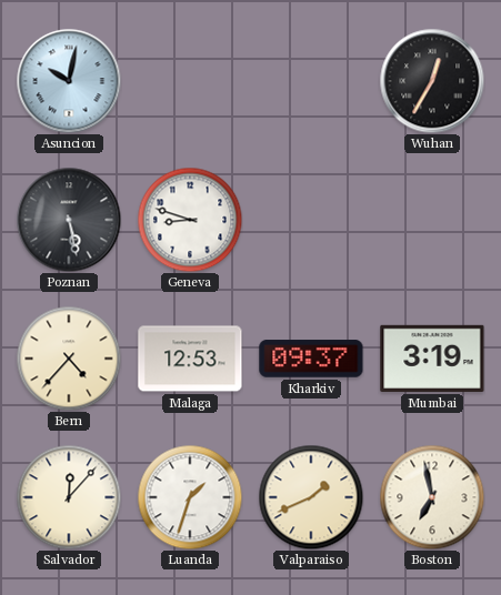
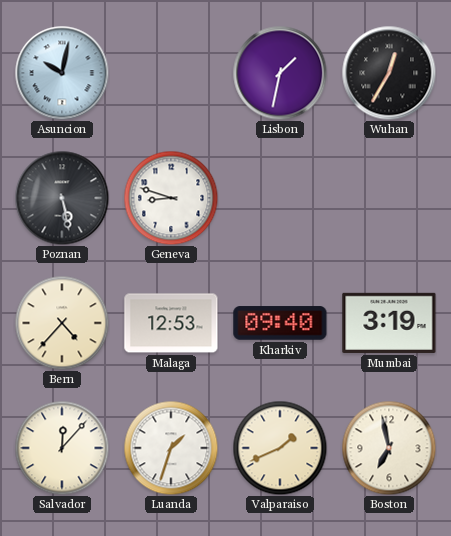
Lisbon: none -> 1:32 (280, 73)
Kharkiv: 09:37 -> 09:40 (280, 323)
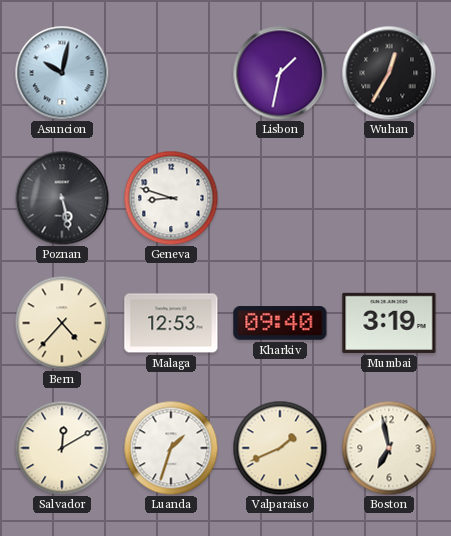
Salvador: 12:07 -> 12:10 (62, 448)
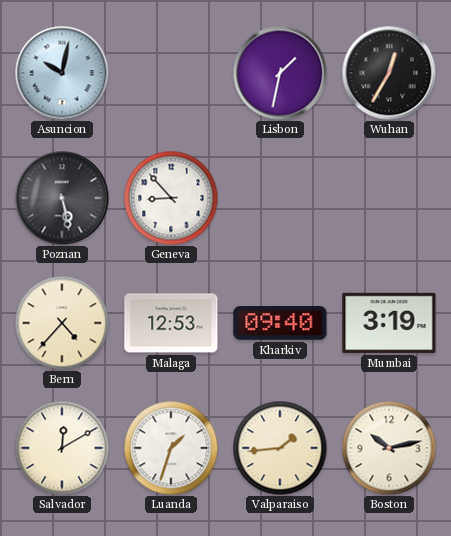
Geneva: 8:48 -> 8:53 (171, 198)
Valparaiso: 1:41 -> 1:44 (280, 448)
Boston: 6:58 -> 10:13 (389, 448)
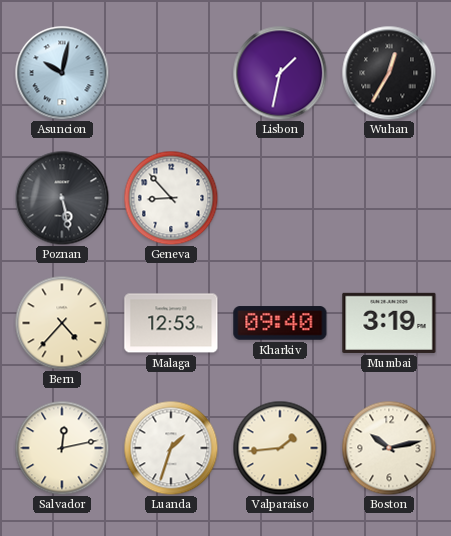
Salvador: 12:10 -> 12:13 (62, 448)
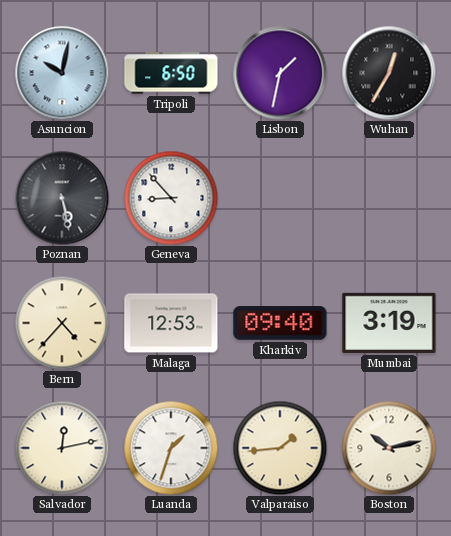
Tripoli: none -> 6:50 (171, 73)
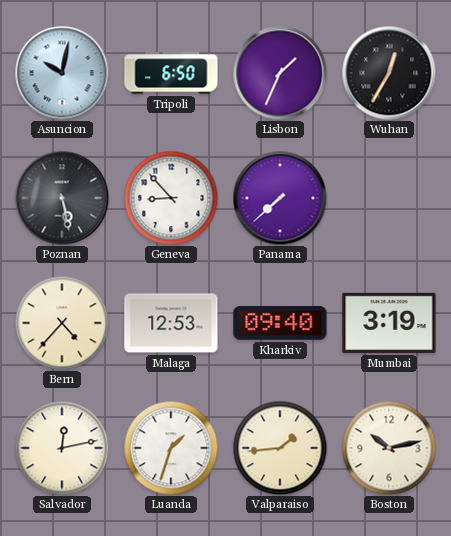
Lisbon: 1:32 -> 1:34 (280, 73)
Panama: none -> 7:38 (280, 198)
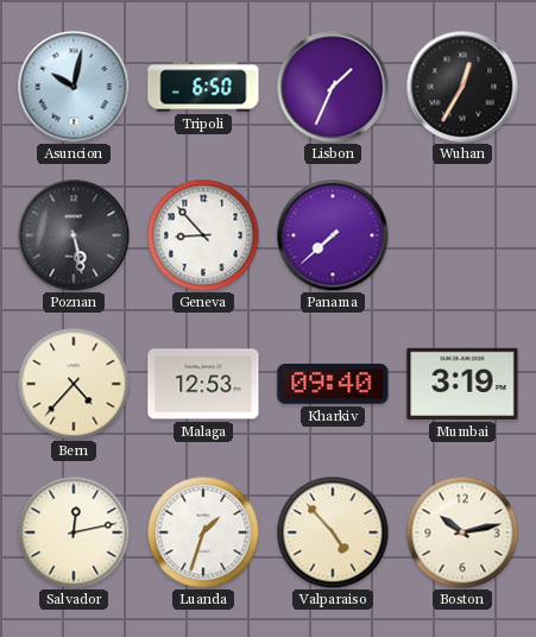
Valparaiso: 1:44 -> 4:53 (333, 532)
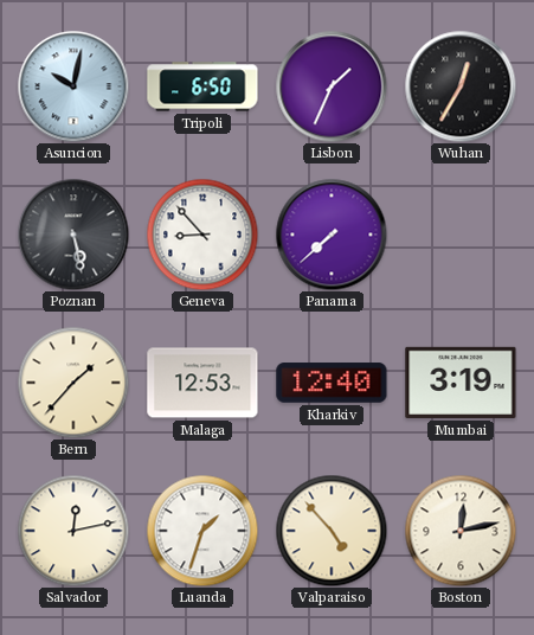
Bern: 4:37 -> 1:37 (73, 383)
Kharkiv: 09:40 -> 12:40 (332, 383)
Boston: 10:13 -> 12:13 (461, 531)
